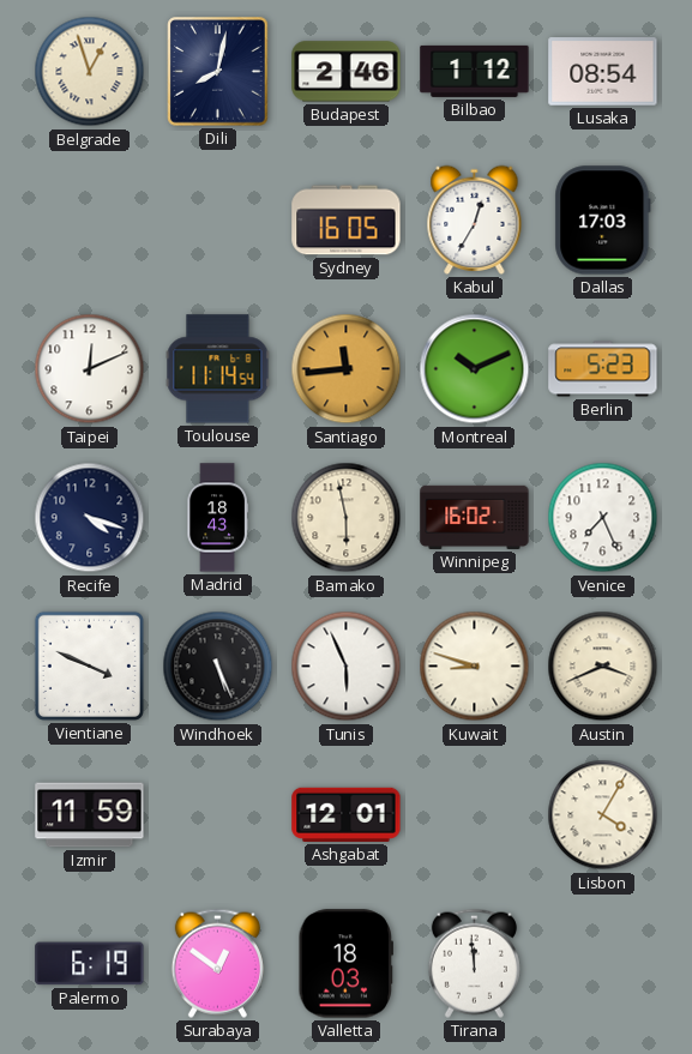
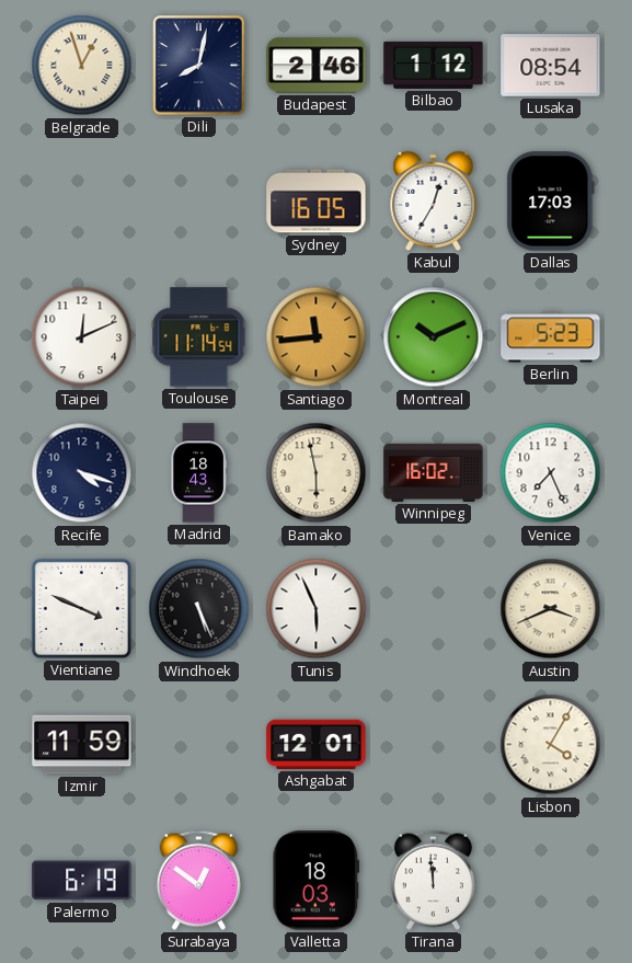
Kuwait: 8:48 -> none (475, 667)
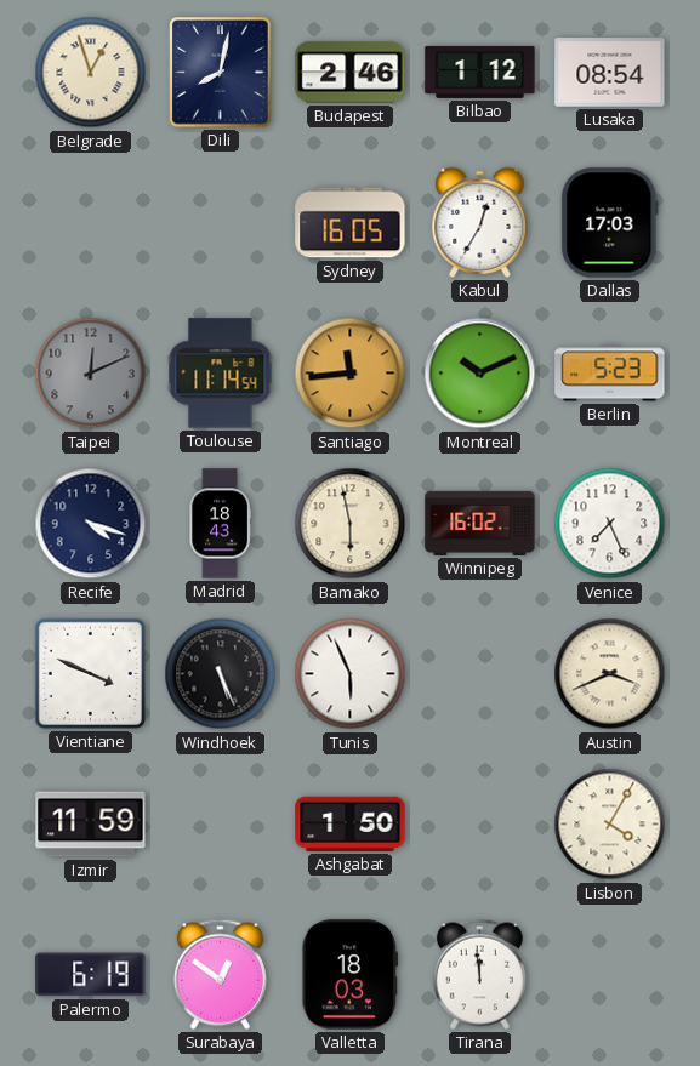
Taipei dial: white -> grey (91, 374)
Ashgabat: 12:01 -> 1:50 (351, 823)
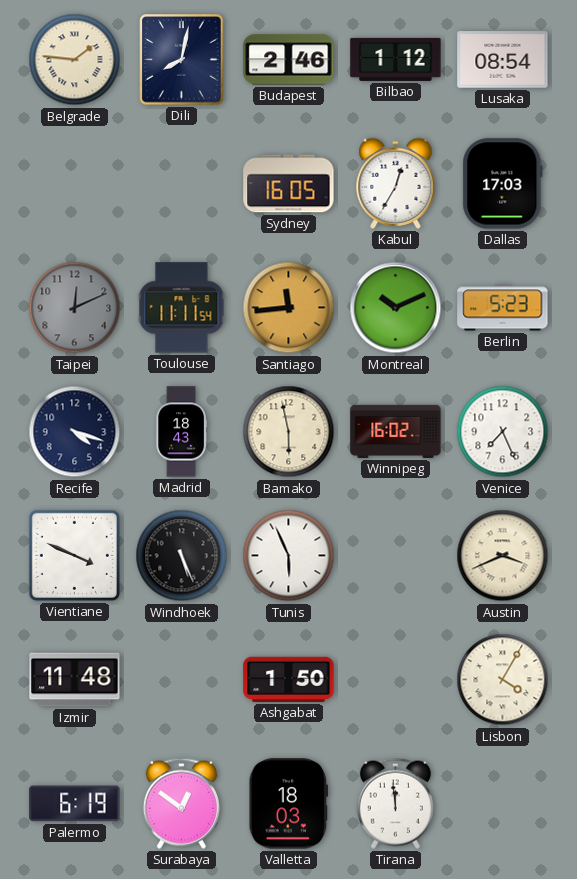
Belgrade: 12:57 -> 1:46 (75, 60)
Toulouse: 11:14 -> 11:11 (182, 308)
Izmir: 11:59 -> 11:48 (75, 680)
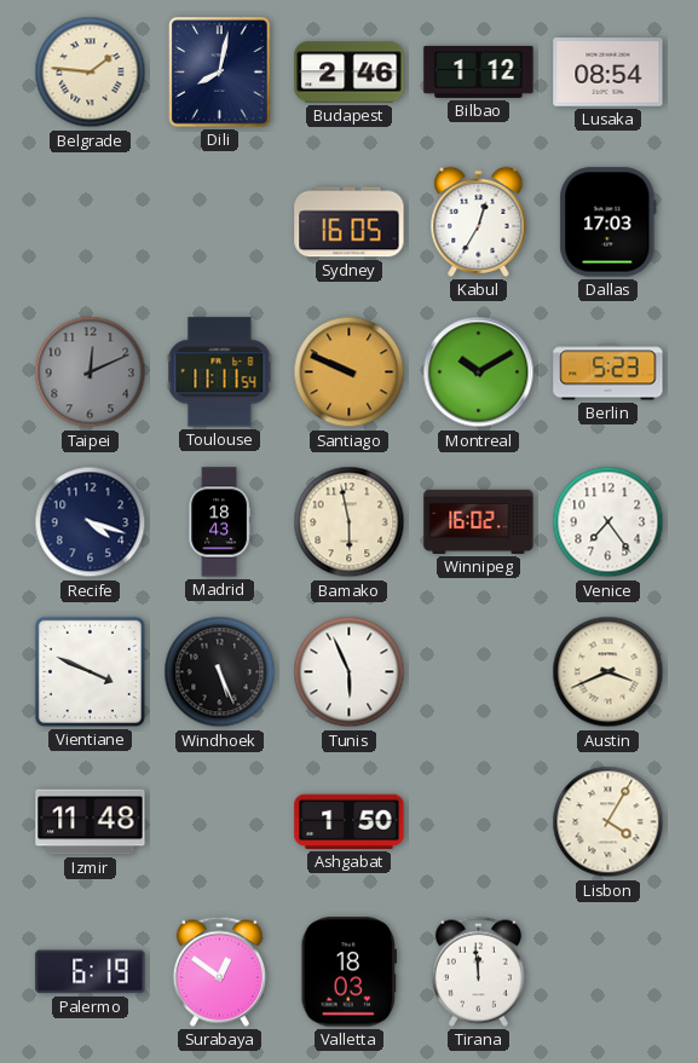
Santiago: 11:44 -> 9:49 (350, 372)
Montreal: 10:11 -> 10:10 (479, 372)
Venice: 7:26 -> 7:24 (608, 522)
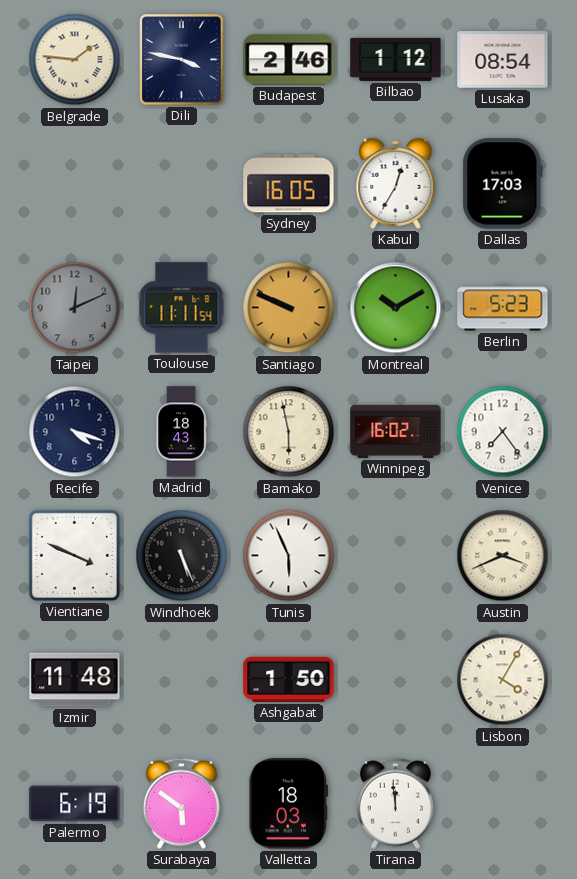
Dili: 8:02 -> 3:47 (182, 60)
Surabaya: 12:51 -> 5:51 (181, 803)
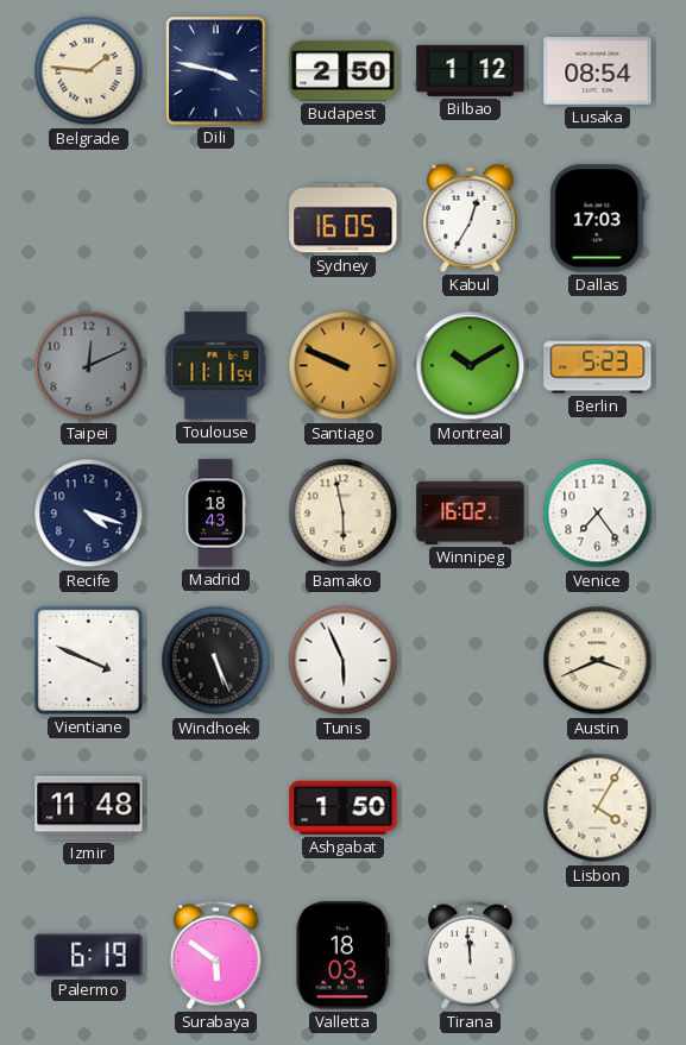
Budapest: 2:46 -> 2:50 (344, 71)
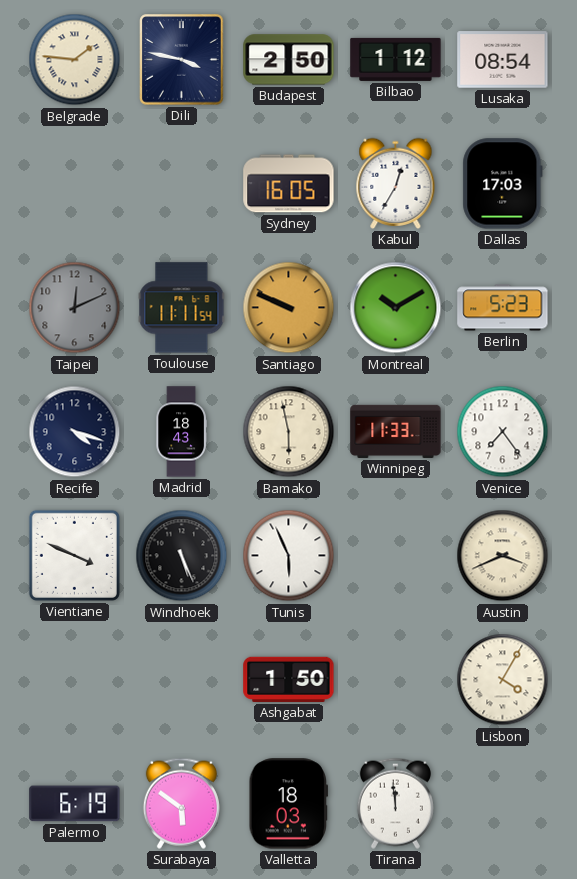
Winnipeg: 16:02 -> 11:33 (396, 431)
Izmir: 11:48 -> none (89, 808)
